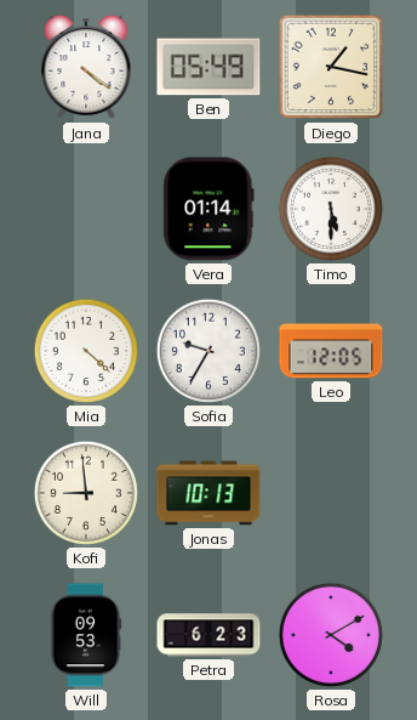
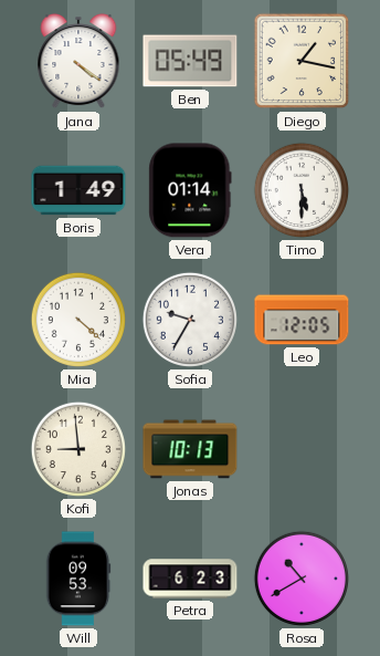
Boris: none -> 1:49 (78, 190)
Rosa: 4:10 -> 10:40 (302, 579)
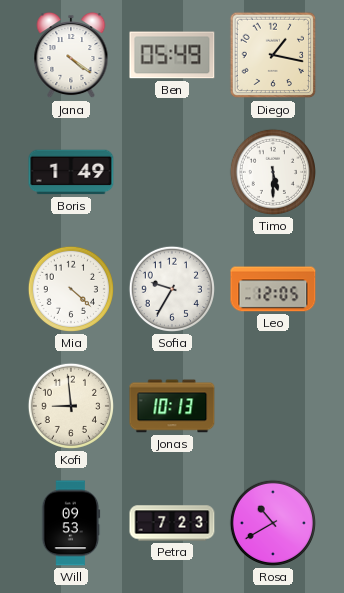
Vera: 01:14 -> none (190, 190)
Petra: 6:23 -> 7:23 (172, 523)
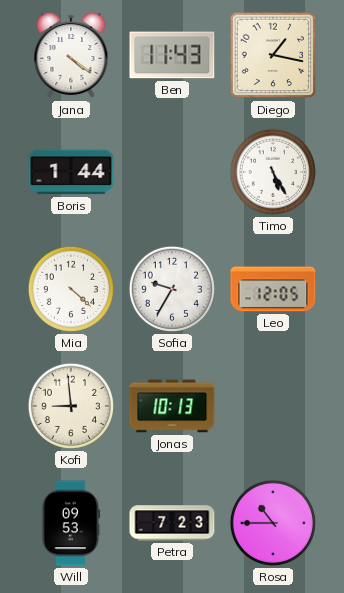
Ben: 05:49 -> 11:43 (172, 55)
Boris: 1:49 -> 1:44 (71, 172)
Timo: 5:30 -> 5:25 (273, 172)
Rosa: 10:40 -> 10:45 (273, 523)
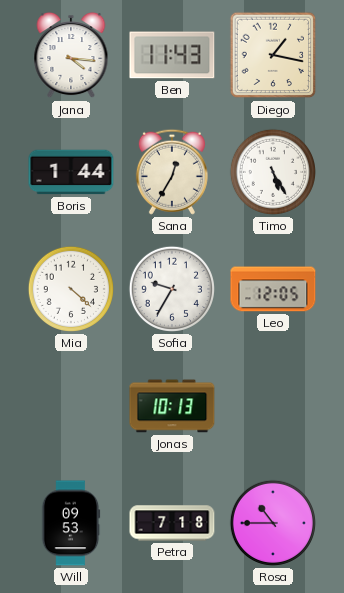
Jana: 4:21 -> 4:16 (71, 55)
Sana: none -> 12:35 (172, 172)
Kofi: 8:59 -> none (71, 406)
Petra: 7:23 -> 7:18 (172, 523)
